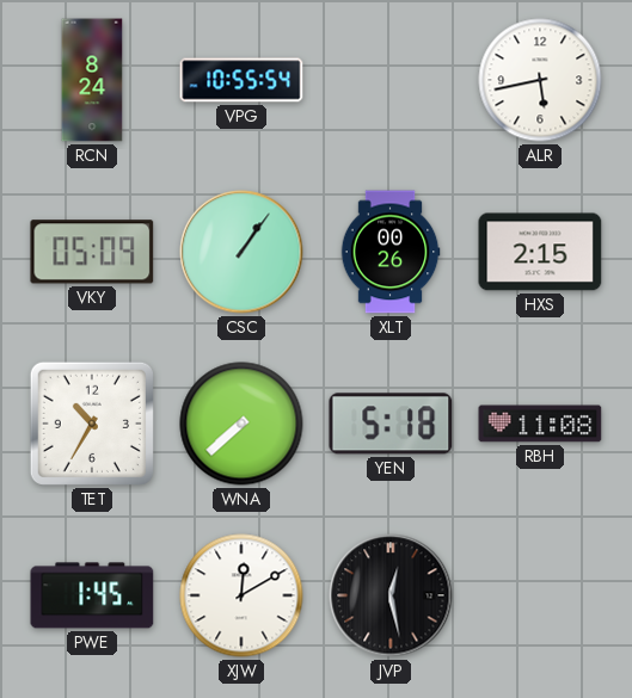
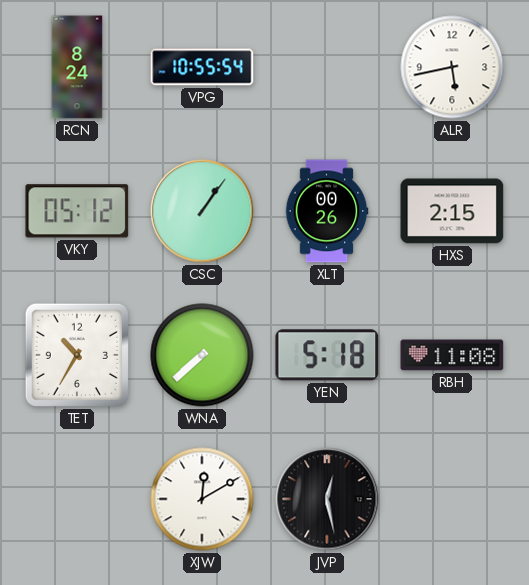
VKY: 05:09 -> 05:12 (77, 211)
PWE: 1:45 -> none (92, 595)
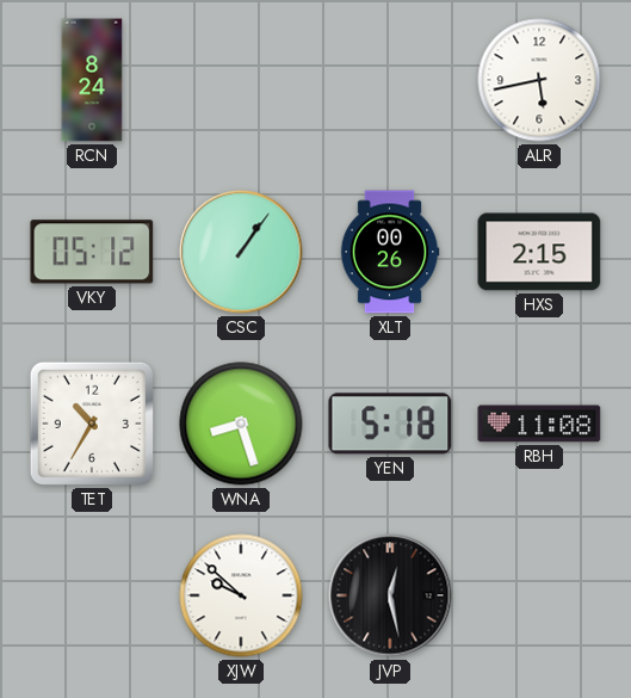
VPG: 10:55 -> none (202, 67)
WNA: 7:38 -> 8:27 (241, 424)
XJW: 12:10 -> 9:52 (241, 595)
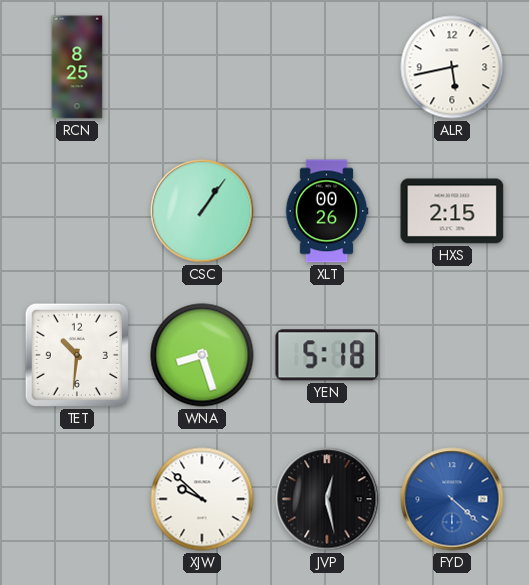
RCN: 8:24 -> 8:25 (77, 67)
VKY: 05:12 -> none (92, 252)
TET: 10:35 -> 10:31 (77, 355)
RBH: 11:08 -> none (539, 424)
FYD: none -> 4:22 (452, 499)
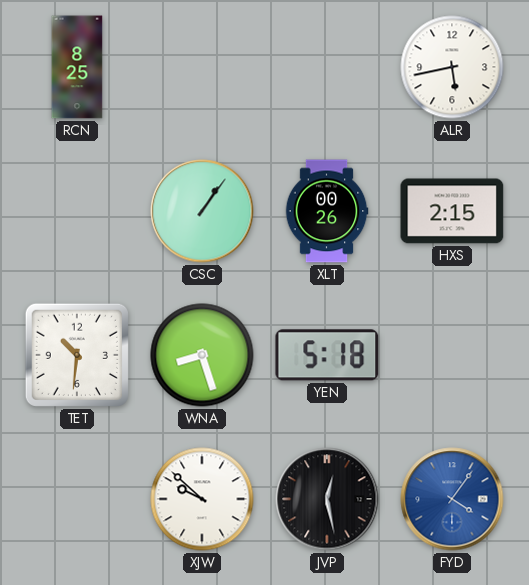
FYD: 4:22 -> 4:06 (452, 499)
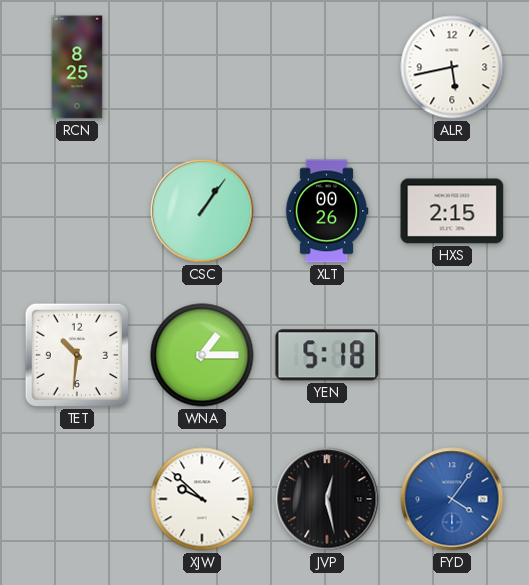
WNA: 8:27 -> 1:15 (202, 355)
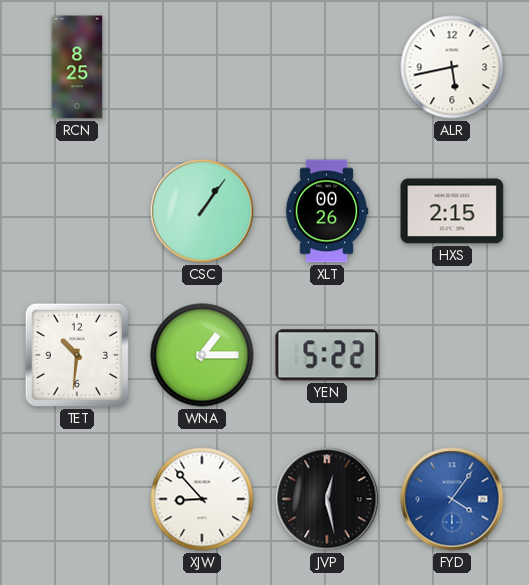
YEN: 5:18 -> 5:22 (327, 355)
XJW: 9:52 -> 8:53 (202, 499)
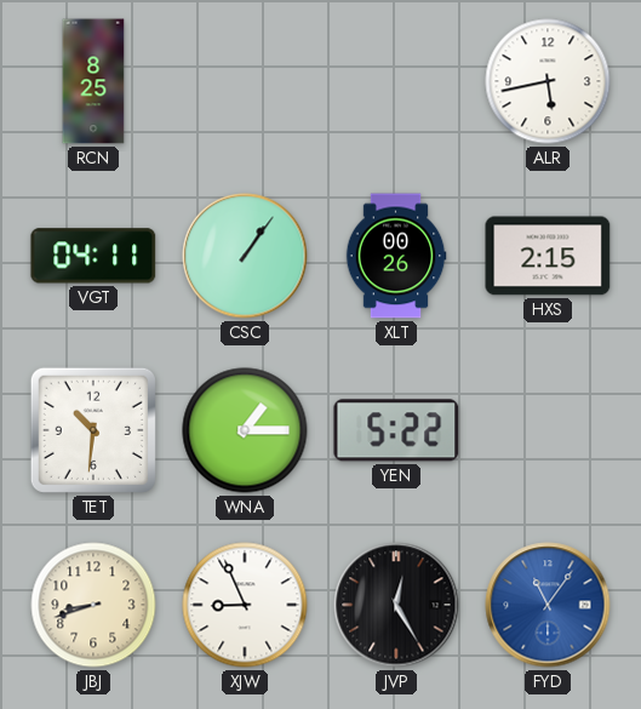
VGT: none -> 04:11 (93, 256)
JBJ: none -> 8:42 (93, 605)
XJW: 8:53 -> 8:56 (245, 605)
JVP: 12:28 -> 12:25 (396, 605)
FYD: 4:06 -> 11:06 (548, 605)
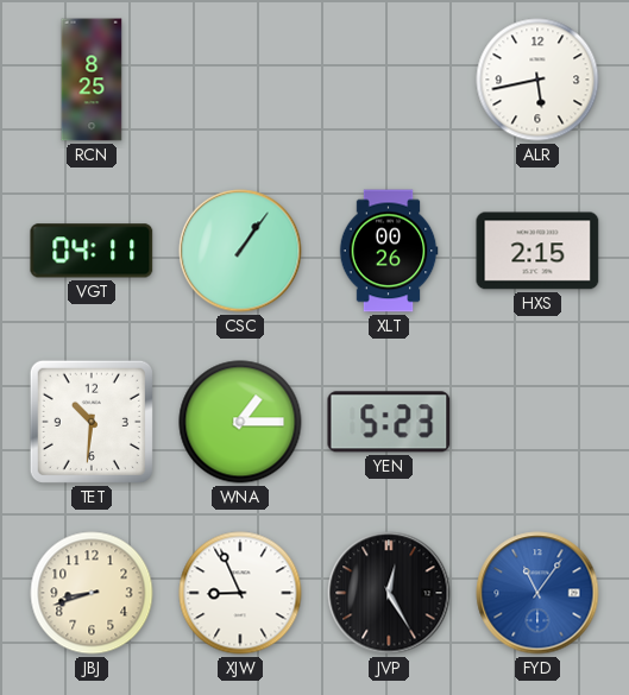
YEN: 5:22 -> 5:23 (389, 422)
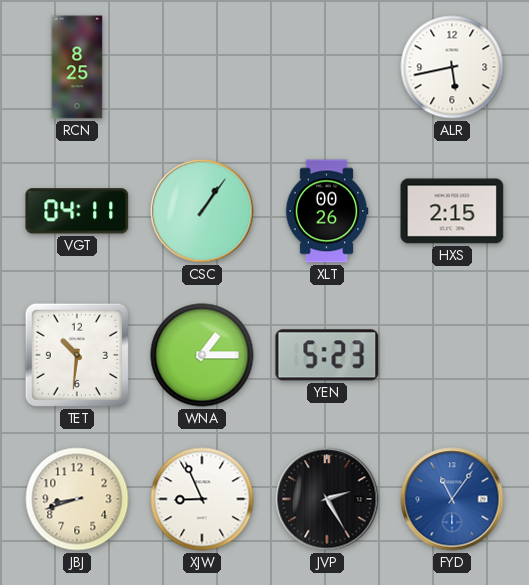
JVP: 12:25 -> 2:25 (327, 499)
